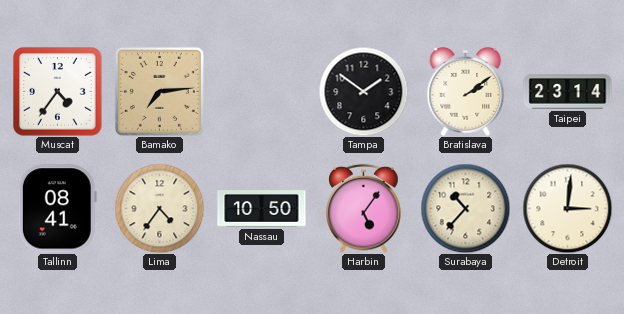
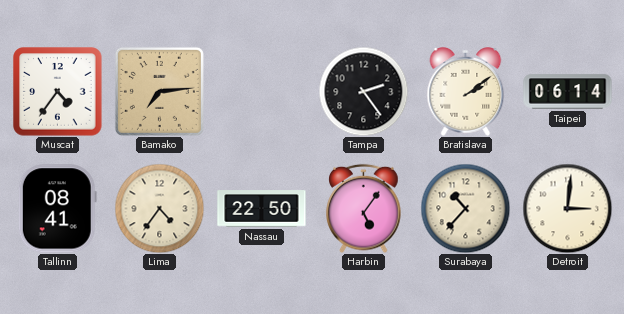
Tampa: 1:51 -> 2:24 (363, 91)
Taipei: 23:14 -> 06:14 (568, 92)
Nassau: 10:50 -> 22:50 (262, 209)
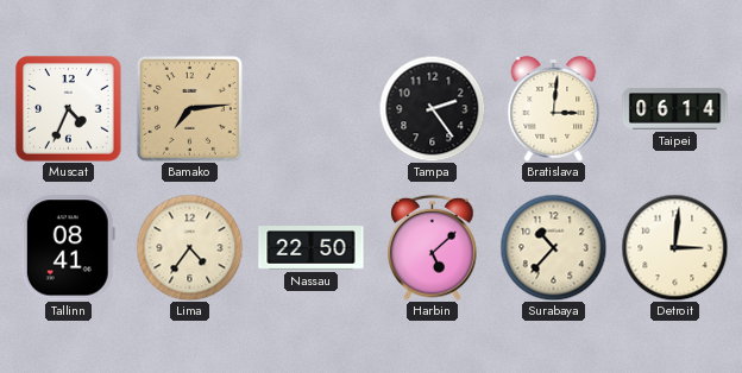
Muscat: 4:36 -> 4:34 (69, 109)
Bratislava: 2:09 -> 3:01 (554, 109)
Harbin: 5:06 -> 5:08 (433, 247)
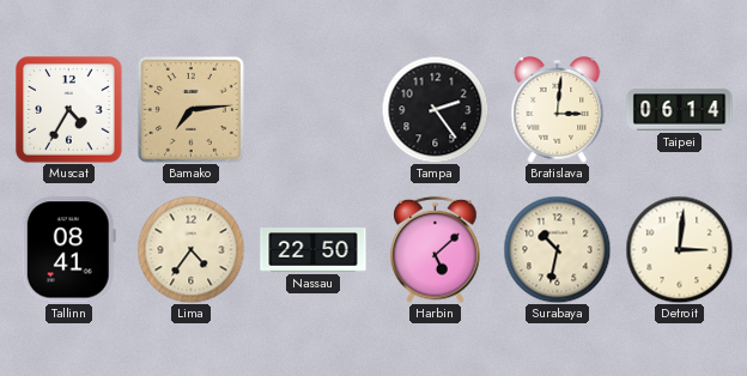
Muscat: 4:34 -> 4:35 (69, 110)
Surabaya: 10:37 -> 10:32 (557, 249)
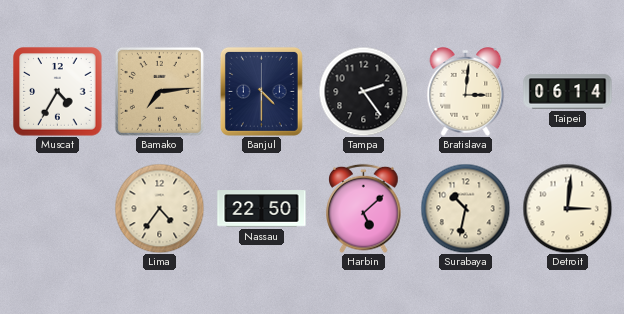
Banjul: none -> 4:30 (261, 91)
Tallinn: 08:41 -> none (68, 250)
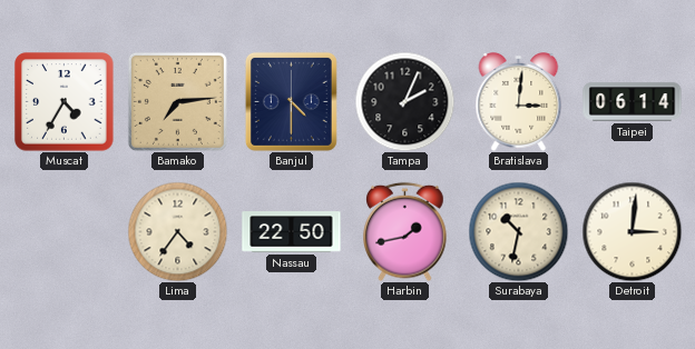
Tampa: 2:24 -> 2:04 (404, 101)
Harbin: 5:08 -> 1:43 (405, 231)
